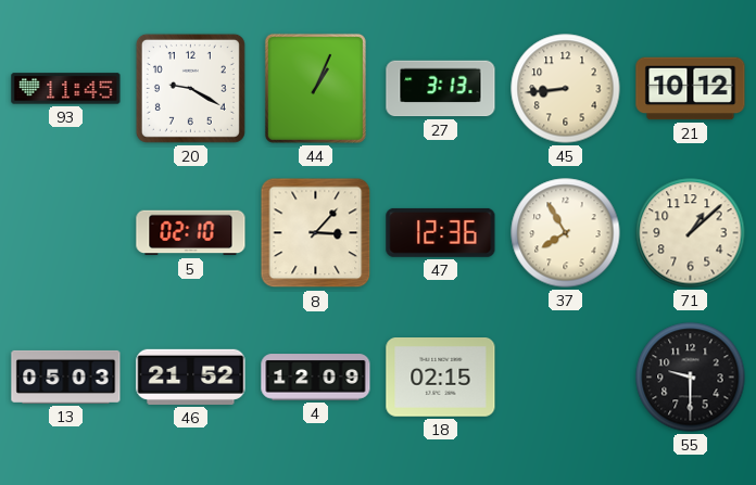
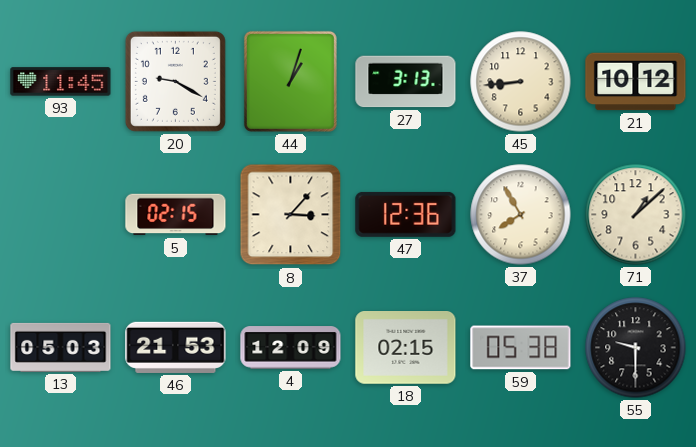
44: 1:04 -> 1:03 (290, 81)
5: 02:10 -> 02:15 (176, 215)
46: 21:52 -> 21:53 (176, 347)
59: none -> 05:38 (521, 348)
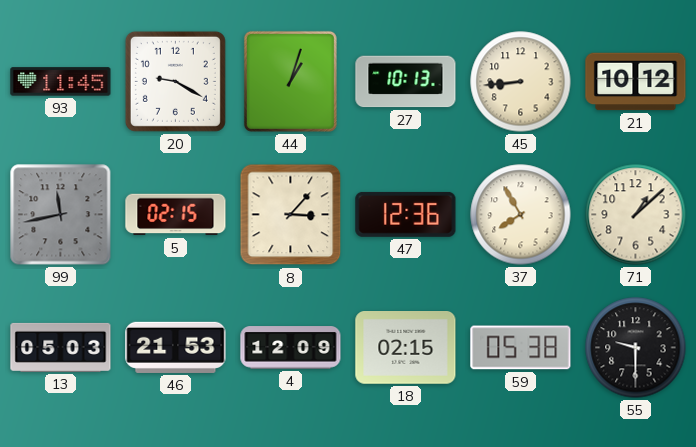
27: 3:13 -> 10:13 (406, 82)
99: none -> 11:43 (61, 215)
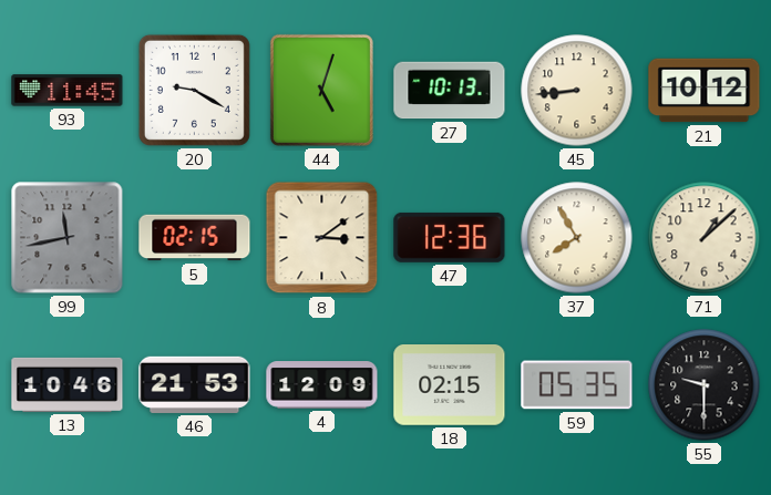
44: 1:03 -> 5:03 (321, 90)
8: 3:07 -> 3:09 (322, 238)
13: 05:03 -> 10:46 (68, 384)
59: 05:38 -> 05:35 (577, 385)
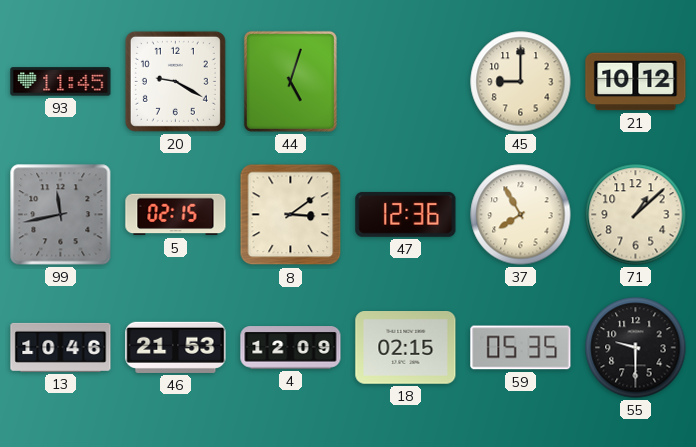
27: 10:13 -> none (450, 91)
45: 8:44 -> 9:00 (521, 82)
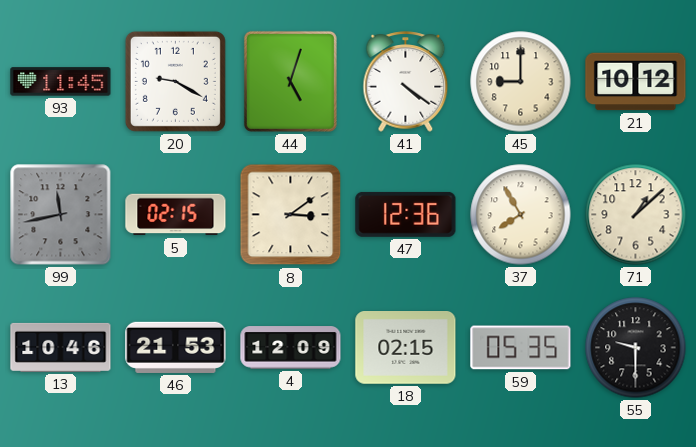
41: none -> 4:21 (406, 82)
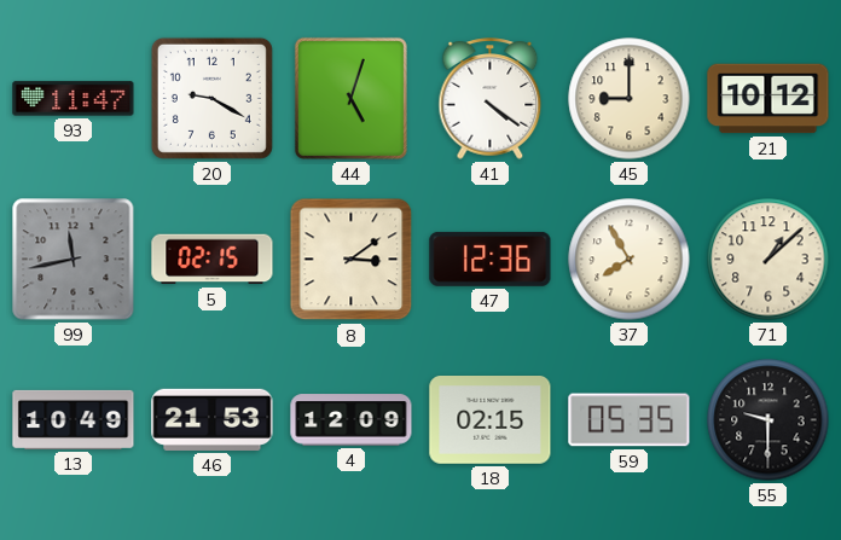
93: 11:45 -> 11:47 (74, 99)
13: 10:46 -> 10:49 (74, 419)
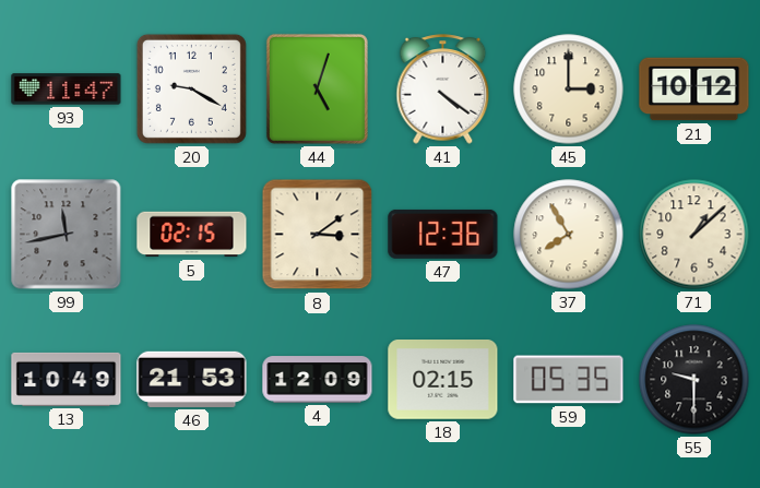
45: 9:00 -> 3:00 (569, 90)
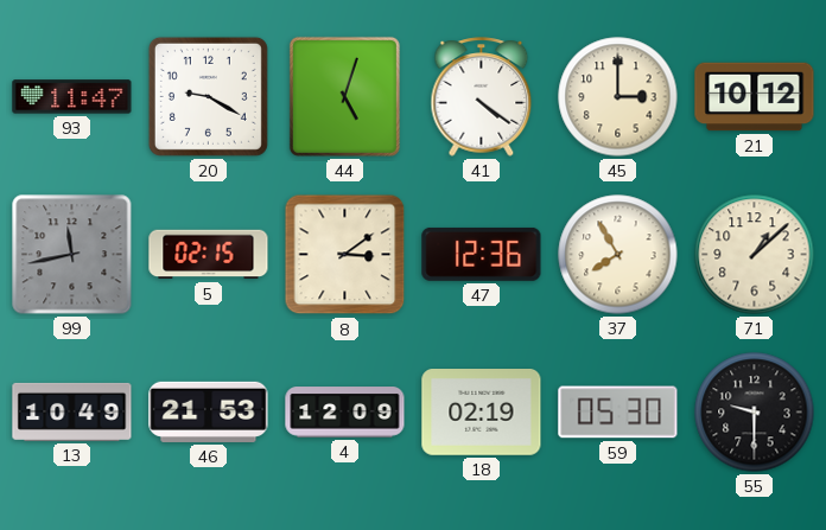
18: 02:15 -> 02:19 (482, 413)
59: 05:35 -> 05:30 (618, 413)
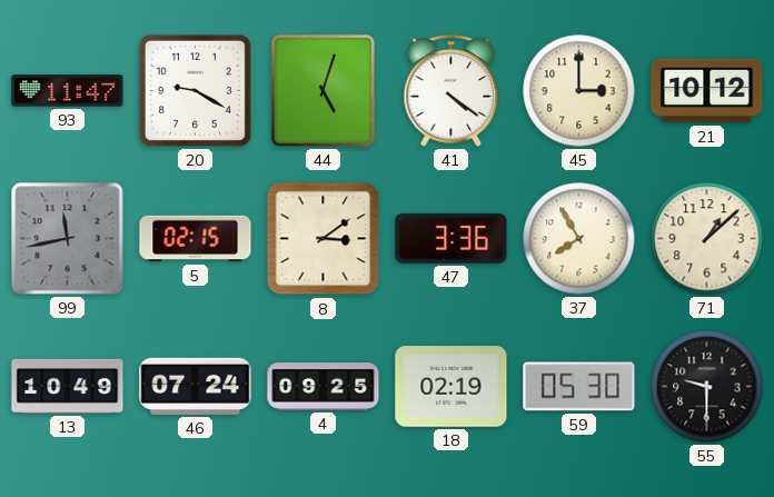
47: 12:36 -> 3:36 (451, 238)
46: 21:53 -> 07:24 (196, 386)
4: 12:09 -> 09:25 (324, 387)
